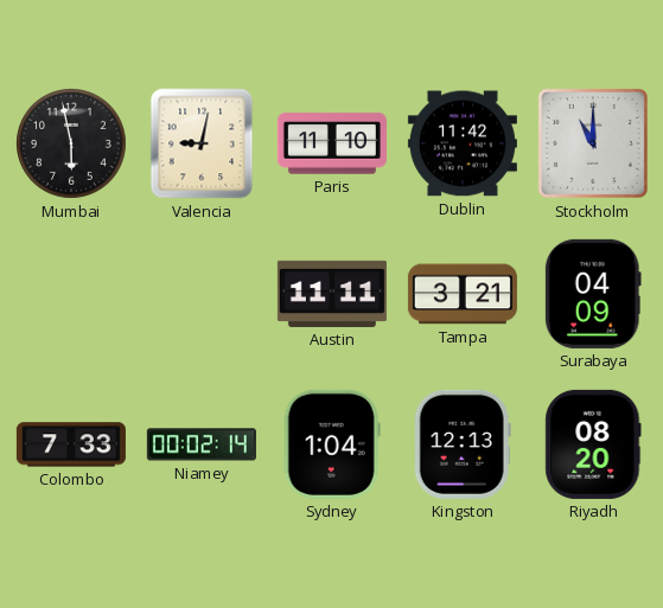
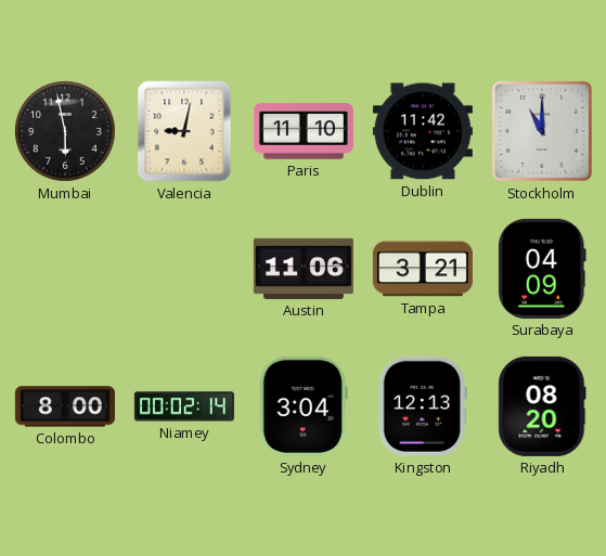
Austin: 11:11 -> 11:06 (304, 269)
Colombo: 7:33 -> 8:00 (65, 406)
Sydney: 1:04 -> 3:04 (304, 406)
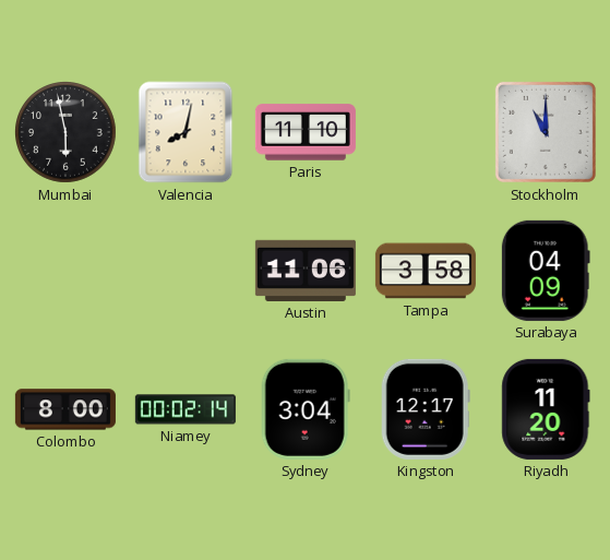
Valencia: 9:02 -> 8:02 (186, 132)
Dublin: 11:42 -> none (423, 131)
Tampa: 3:21 -> 3:58 (426, 271)
Kingston: 12:13 -> 12:17 (426, 409)
Riyadh: 08:20 -> 11:20 (546, 409)
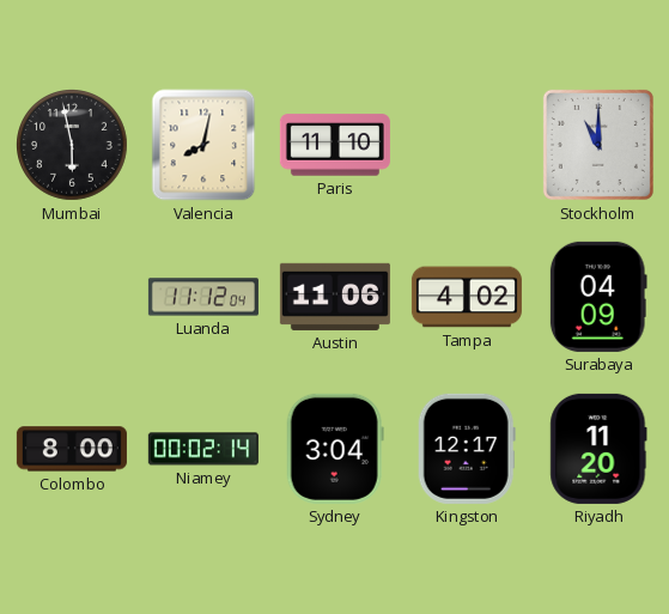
Luanda: none -> 11:12 (203, 297)
Tampa: 3:58 -> 4:02 (467, 297)
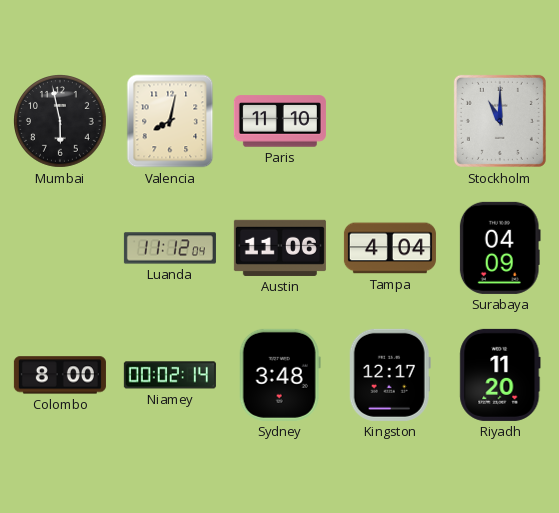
Tampa: 4:02 -> 4:04 (390, 248)
Sydney: 3:04 -> 3:48 (280, 375)
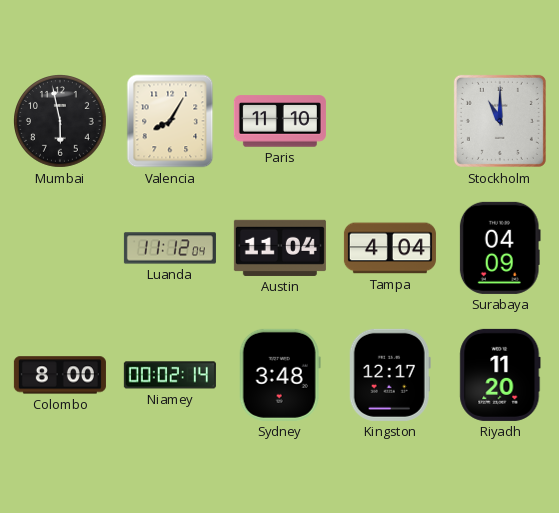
Valencia: 8:02 -> 8:05 (170, 121)
Austin: 11:06 -> 11:04 (280, 248)
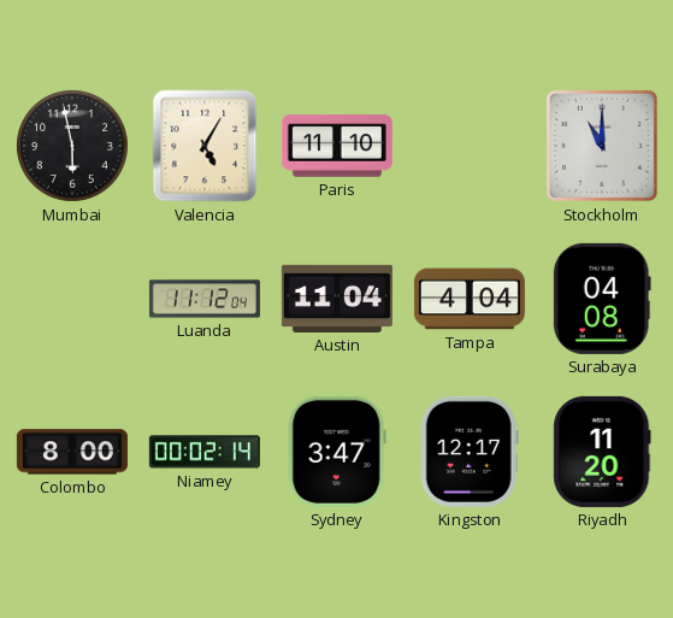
Valencia: 8:05 -> 5:05 (205, 146)
Surabaya: 04:09 -> 04:08 (602, 299)
Sydney: 3:48 -> 3:47 (337, 452)
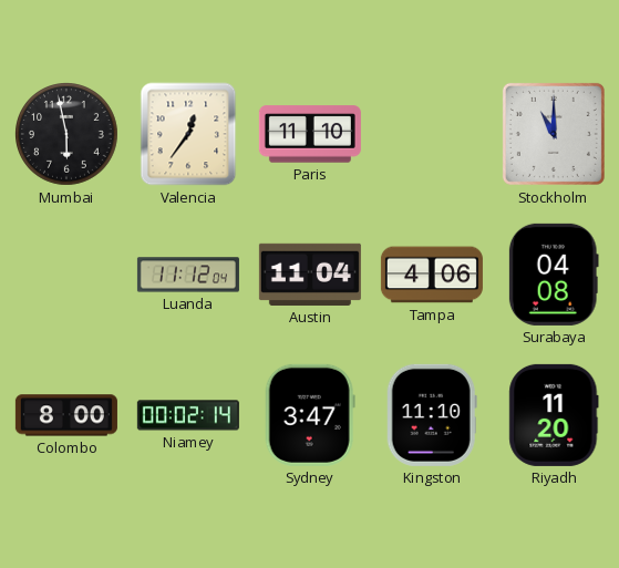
Valencia: 5:05 -> 12:36 (188, 134)
Tampa: 4:04 -> 4:06 (432, 275)
Kingston: 12:17 -> 11:10 (432, 415)
